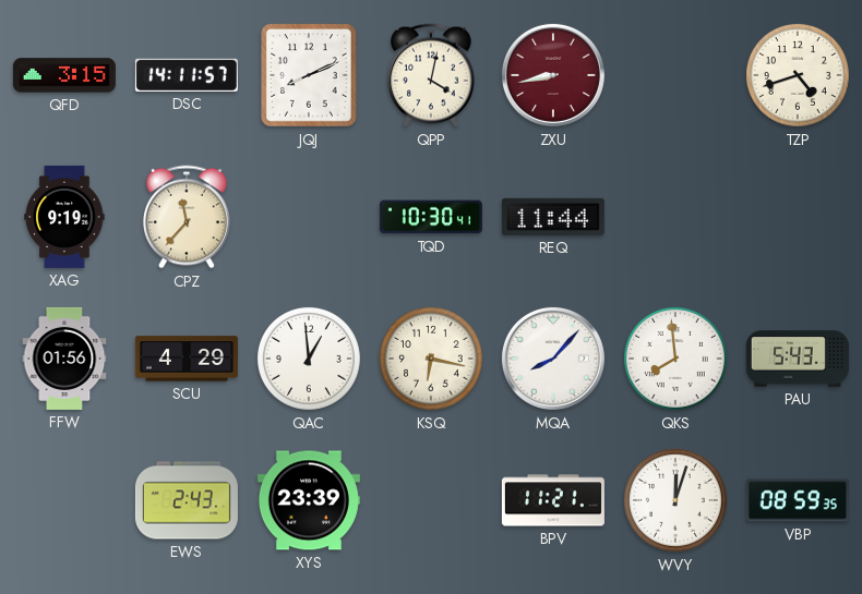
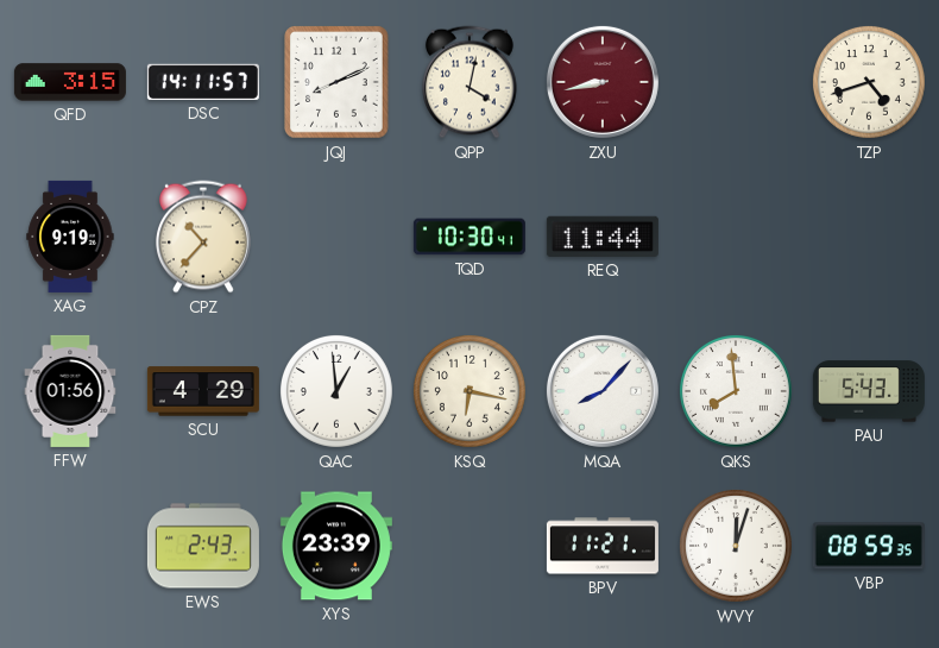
CPZ: 11:37 -> 10:37 (203, 237)
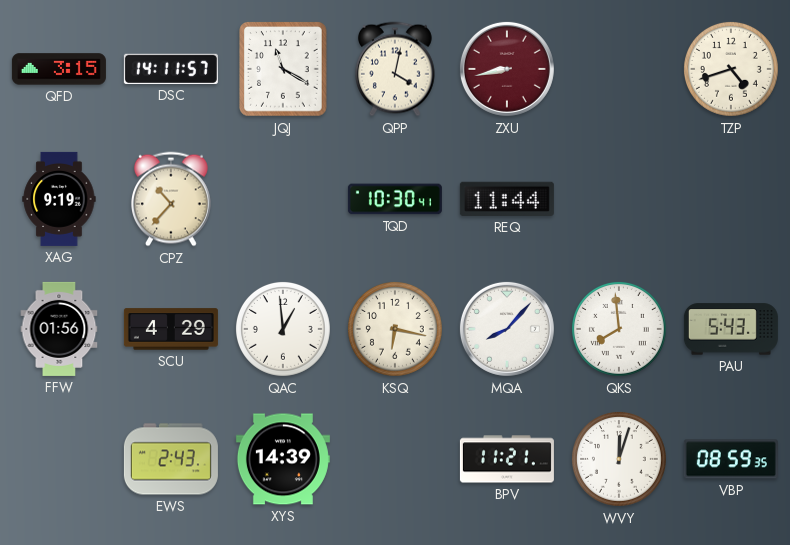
JQJ: 8:11 -> 11:20 (284, 69)
XYS: 23:39 -> 14:39 (283, 459)
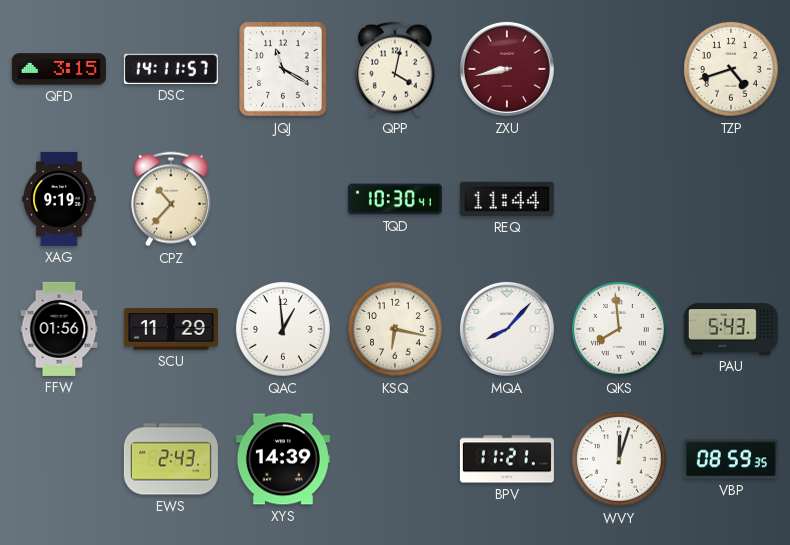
SCU: 4:29 -> 11:29 (171, 329)
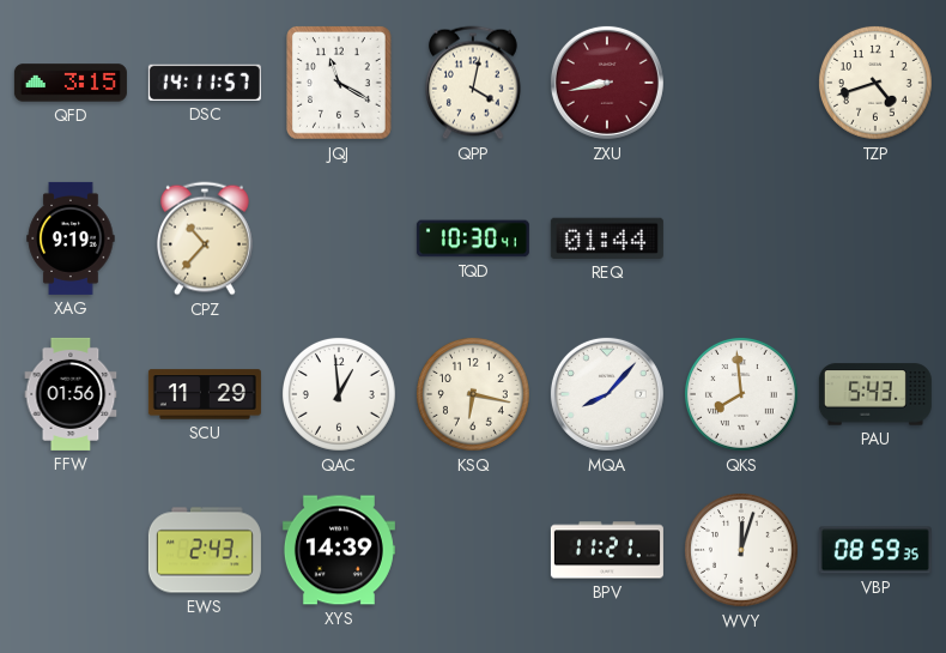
REQ: 11:44 -> 01:44 (607, 238)
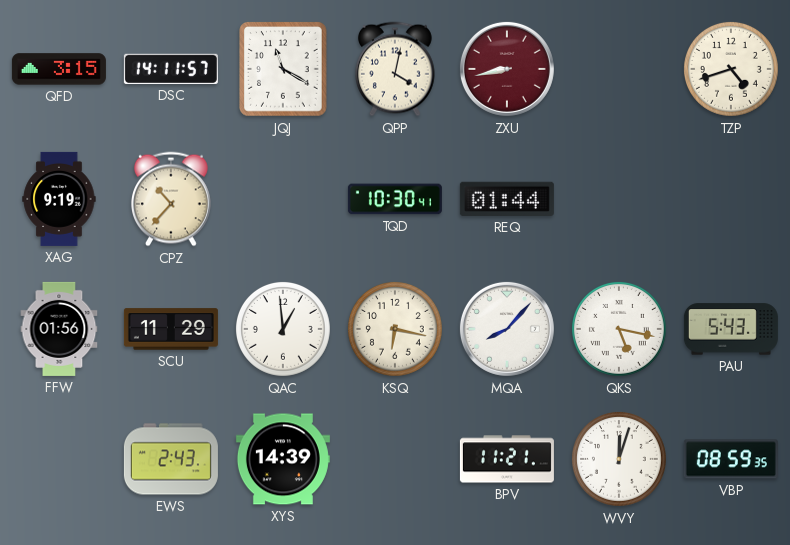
QKS: 7:59 -> 5:17 (619, 329)
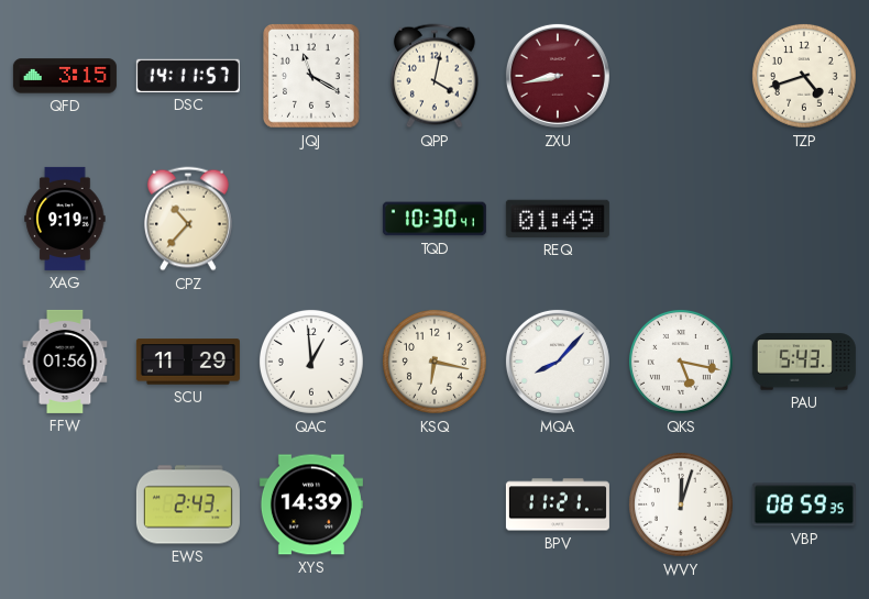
REQ: 01:44 -> 01:49 (558, 219)
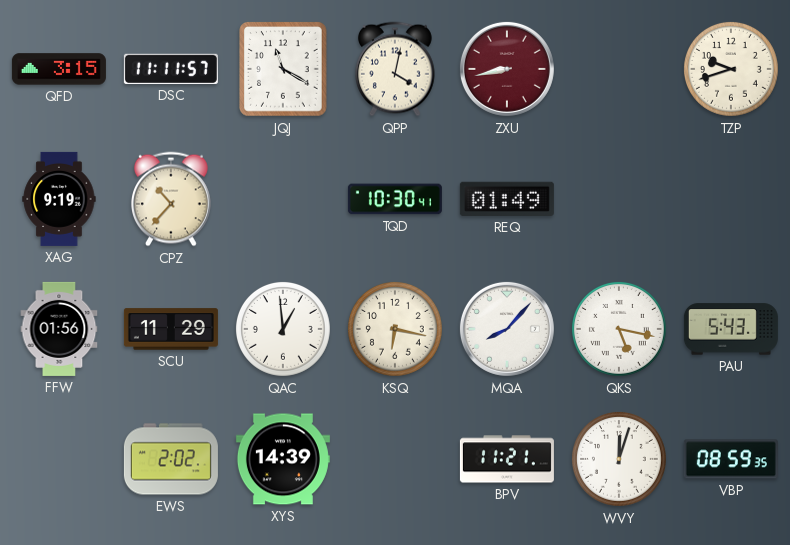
DSC: 14:11 -> 11:11 (171, 69)
TZP: 4:42 -> 9:42 (731, 69)
EWS: 2:43 -> 2:02 (171, 459)
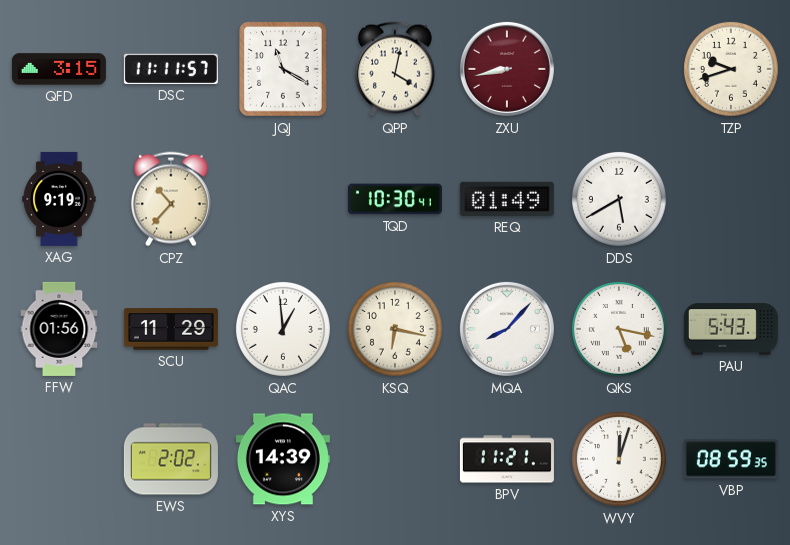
DDS: none -> 5:40 (619, 199)
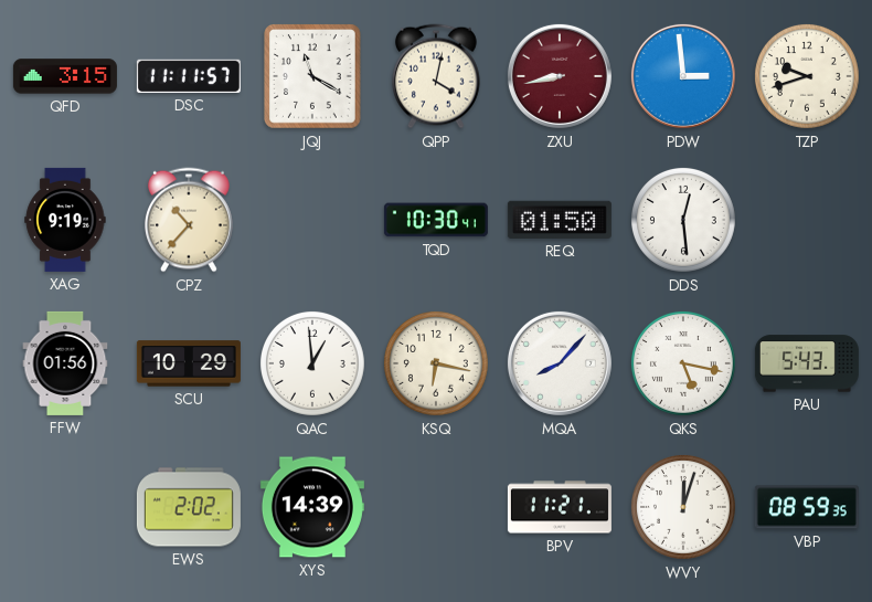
PDW: none -> 2:59 (683, 76)
REQ: 01:49 -> 01:50 (560, 220)
DDS: 5:40 -> 12:29 (683, 220)
SCU: 11:29 -> 10:29 (189, 363)
